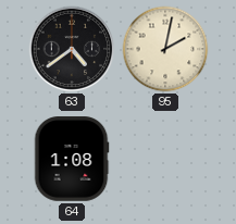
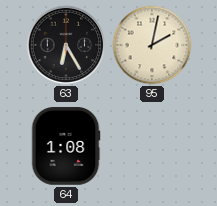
63: 4:39 -> 6:25 (66, 45)
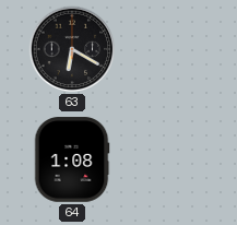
63: 6:25 -> 6:20 (72, 49)
95: 2:02 -> none (152, 45)
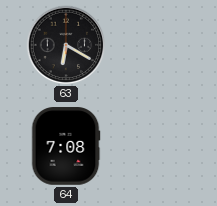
64: 1:08 -> 7:08 (66, 146)
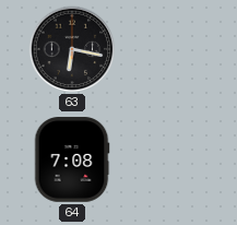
63: 6:20 -> 6:17 (72, 49)
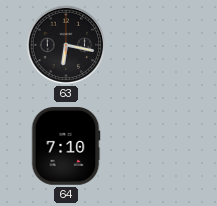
64: 7:08 -> 7:10 (66, 146)
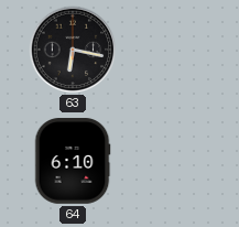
64: 7:10 -> 6:10 (73, 161)
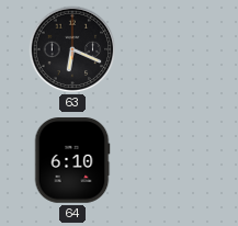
63: 6:17 -> 6:19 (72, 49)
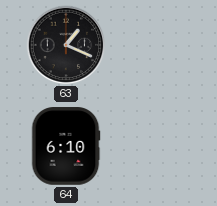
63: 6:19 -> 1:19 (66, 45)
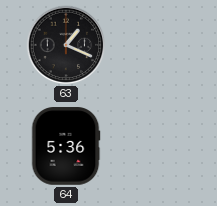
64: 6:10 -> 5:36 (66, 146)
